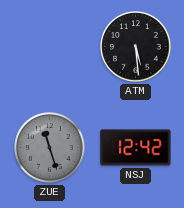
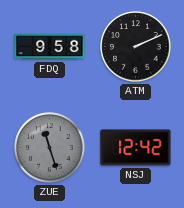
FDQ: none -> 9:58 (50, 47)
ATM: 5:29 -> 2:11 (136, 47)
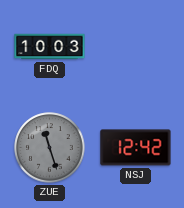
FDQ: 9:58 -> 10:03 (50, 47)
ATM: 2:11 -> none (136, 47)
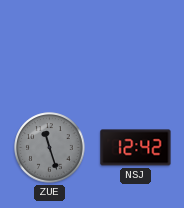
FDQ: 10:03 -> none (50, 47)
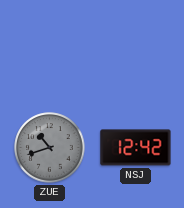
ZUE: 11:27 -> 10:42 (50, 148)
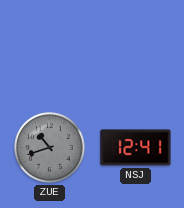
NSJ: 12:42 -> 12:41 (136, 148)
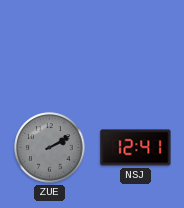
ZUE: 10:42 -> 2:10 (50, 148)
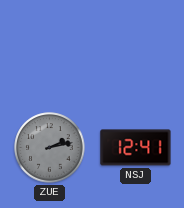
ZUE: 2:10 -> 2:13 (50, 148)
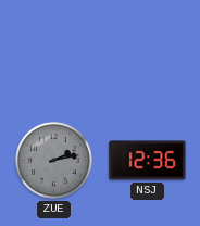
NSJ: 12:41 -> 12:36 (148, 161)
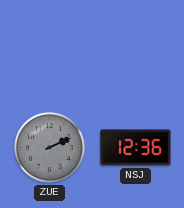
ZUE: 2:13 -> 2:11 (50, 148)
